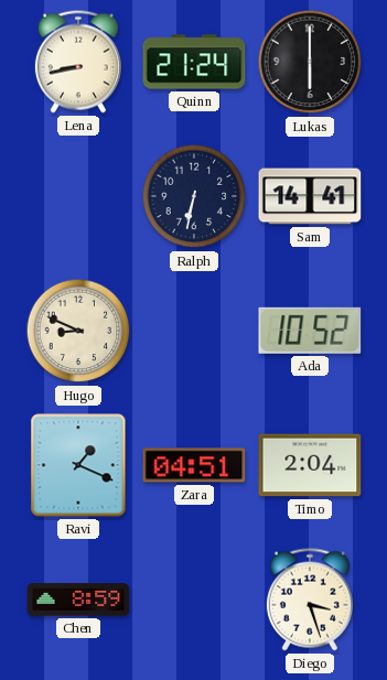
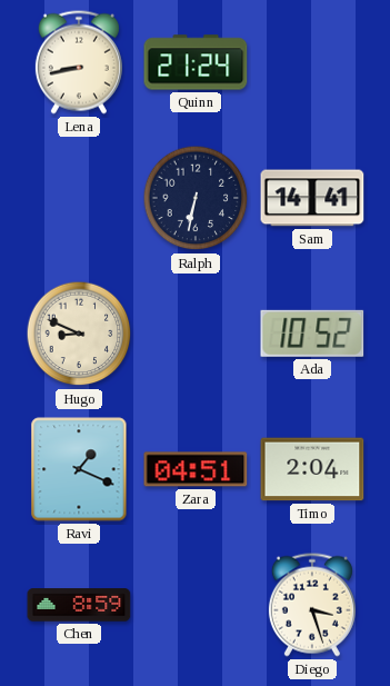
Lukas: 6:00 -> none (310, 62)
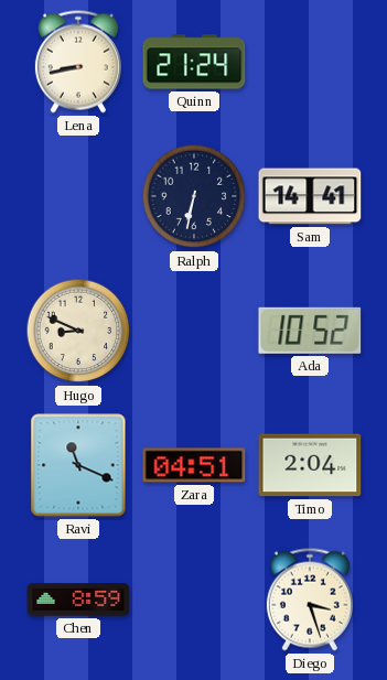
Ravi: 1:19 -> 11:19 (78, 465)
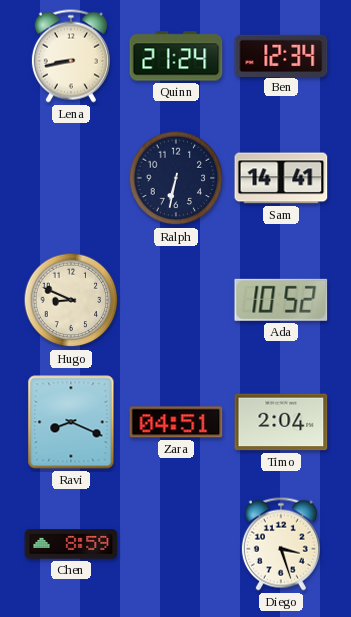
Ben: none -> 12:34 (281, 55)
Ravi: 11:19 -> 8:19 (71, 422)
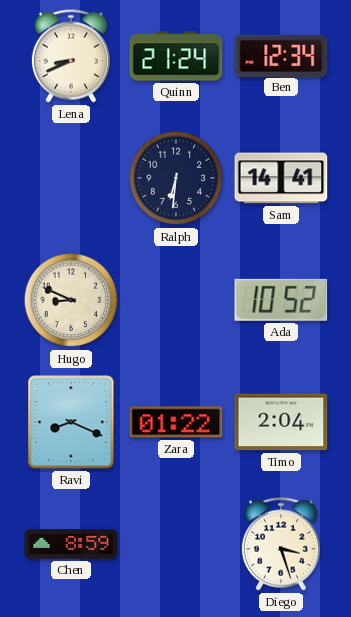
Lena: 8:43 -> 8:41 (71, 56)
Ralph: 6:32 -> 6:31 (176, 178)
Zara: 04:51 -> 01:22 (176, 422)
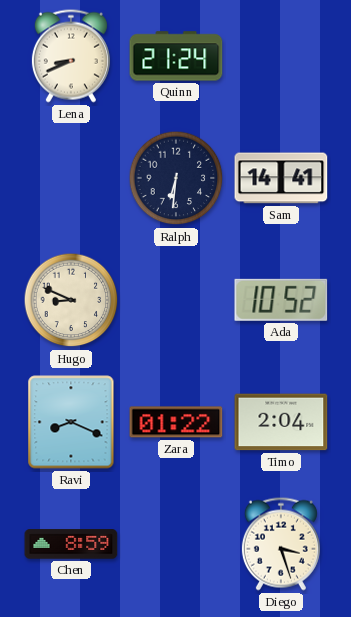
Ben: 12:34 -> none (281, 55)
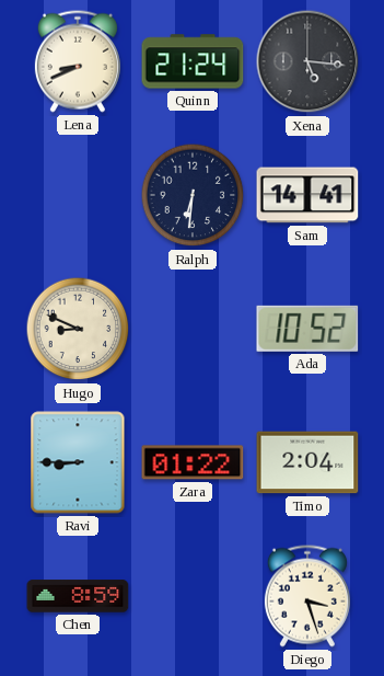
Xena: none -> 5:16 (307, 61)
Ravi: 8:19 -> 8:45 (78, 462)
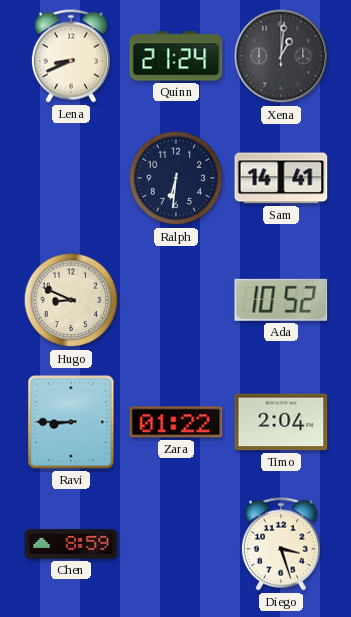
Xena: 5:16 -> 1:01 (281, 56)
